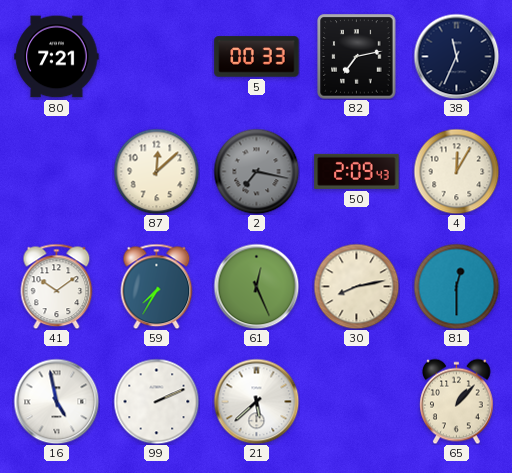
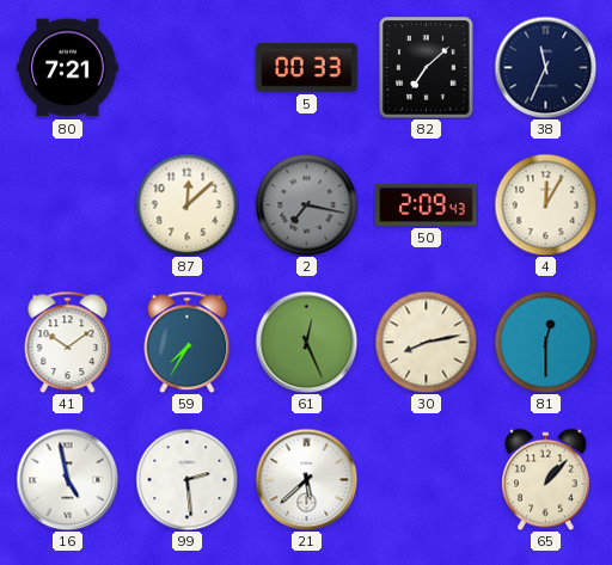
82: 7:13 -> 7:08 (427, 68)
99: 2:11 -> 2:29 (186, 479)
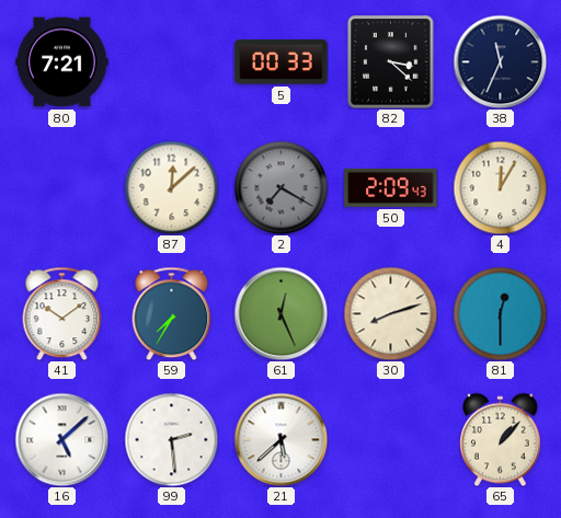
82: 7:08 -> 3:22 (391, 62)
2: 7:17 -> 7:20 (280, 187)
30: 8:13 -> 8:12 (390, 313)
16: 4:58 -> 5:08 (61, 439)
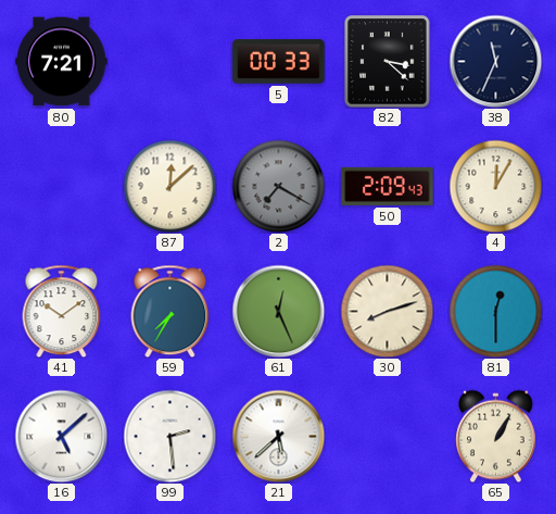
65: 1:07 -> 1:05 (496, 436)
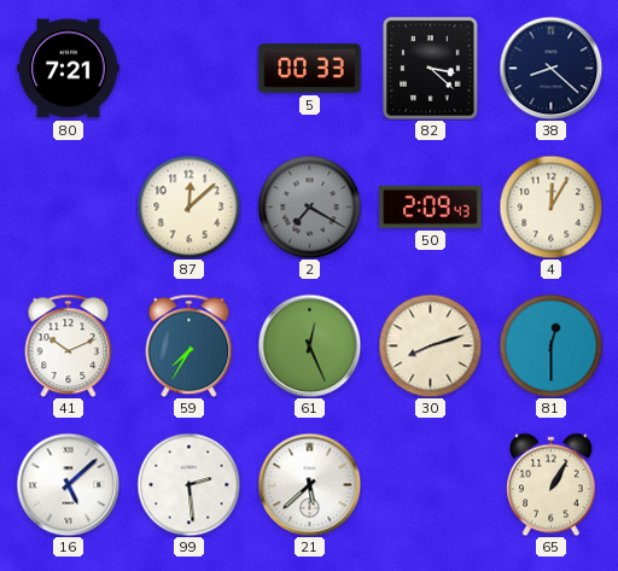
38: 11:34 -> 8:22 (550, 68)
41: 10:09 -> 10:11 (69, 345)
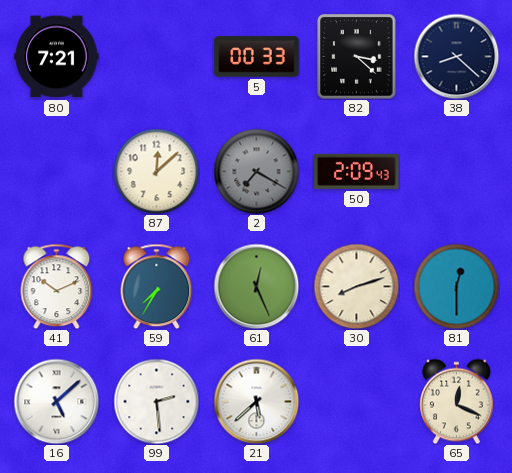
4: 12:05 -> none (550, 206)
65: 1:05 -> 12:19 (457, 401)
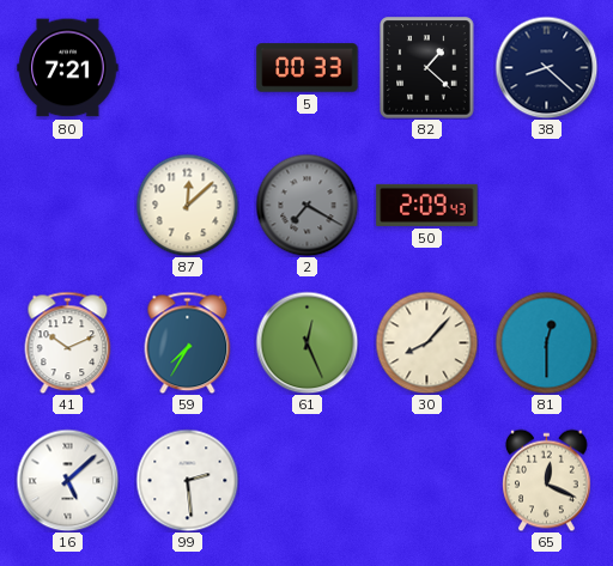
82: 3:22 -> 1:22 (427, 68)
30: 8:12 -> 8:07 (426, 342)
21: 5:38 -> none (256, 401)
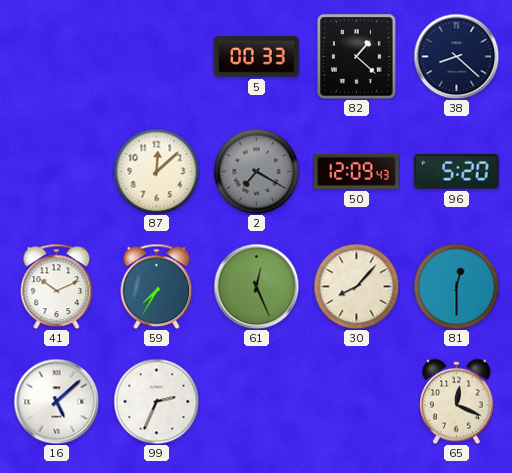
80: 7:21 -> none (68, 68)
50: 2:09 -> 12:09 (357, 171)
96: none -> 5:20 (457, 172)
99: 2:29 -> 2:34 (156, 401)
